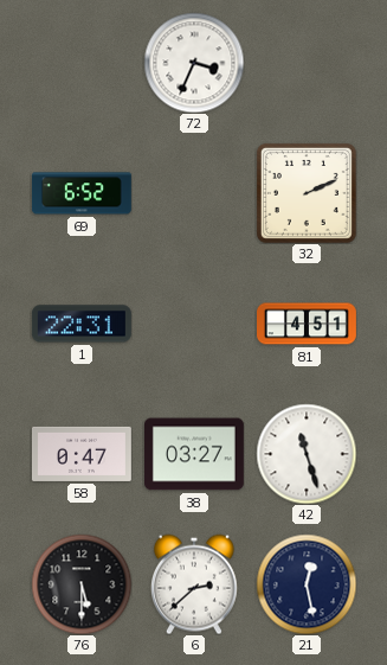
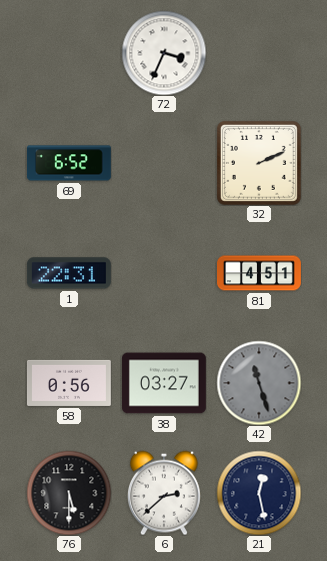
58: 0:47 -> 0:56 (69, 383)
42 dial: white -> grey (259, 383)
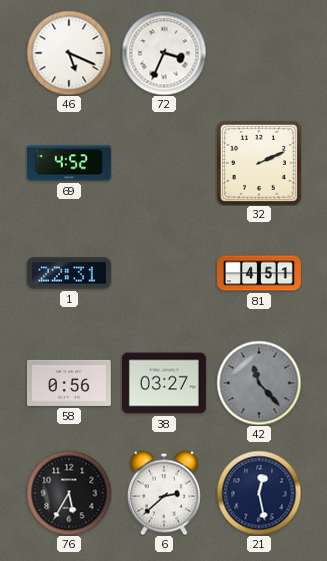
46: none -> 5:19 (69, 53)
69: 6:52 -> 4:52 (69, 163)
42: 11:27 -> 11:23 (259, 383)
76: 5:30 -> 5:35 (69, 493)
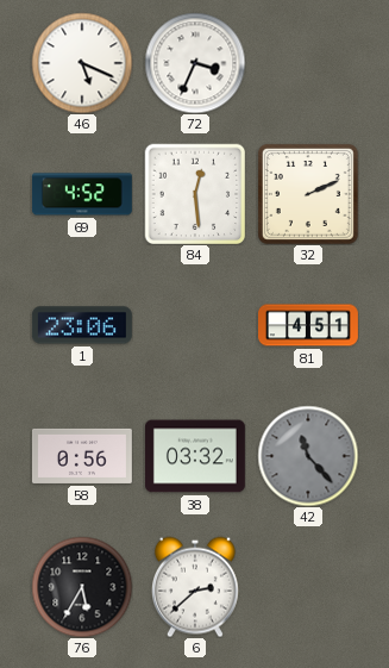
84: none -> 12:29 (195, 194)
1: 22:31 -> 23:06 (82, 325)
38: 03:27 -> 03:32 (195, 456)
21: 12:28 -> none (259, 493)
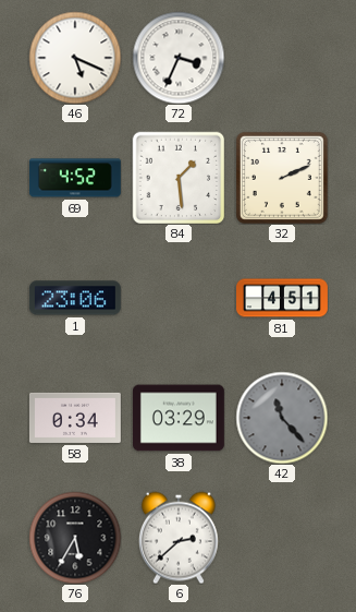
84: 12:29 -> 1:29 (179, 178)
58: 0:56 -> 0:34 (75, 418)
38: 03:32 -> 03:29 (179, 418)
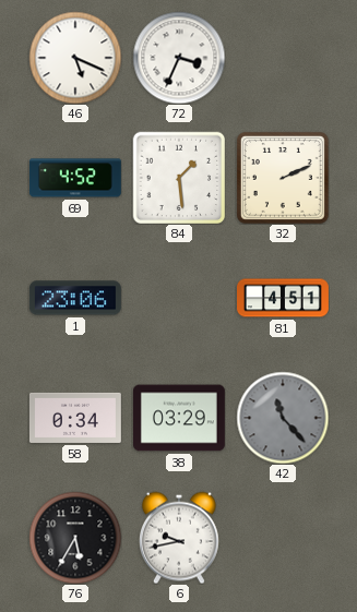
6: 2:38 -> 9:43 (179, 538)
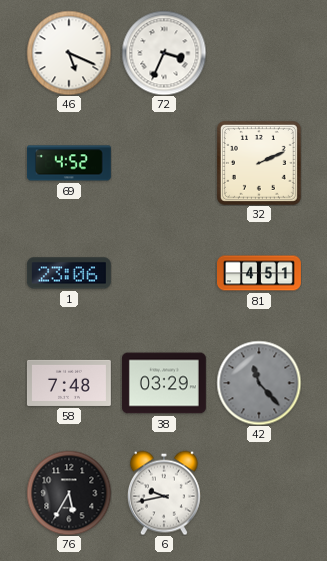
84: 1:29 -> none (179, 178)
58: 0:34 -> 7:48 (69, 383)
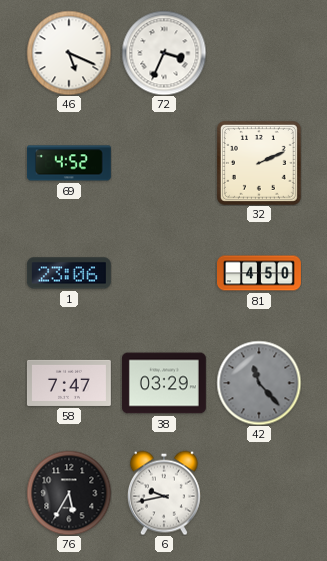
81: 4:51 -> 4:50 (260, 273)
58: 7:48 -> 7:47 (69, 383)
